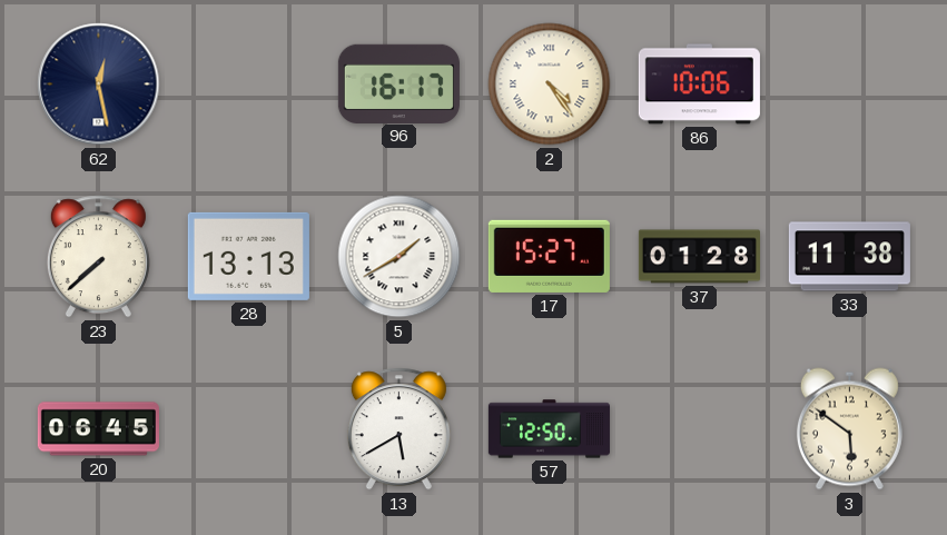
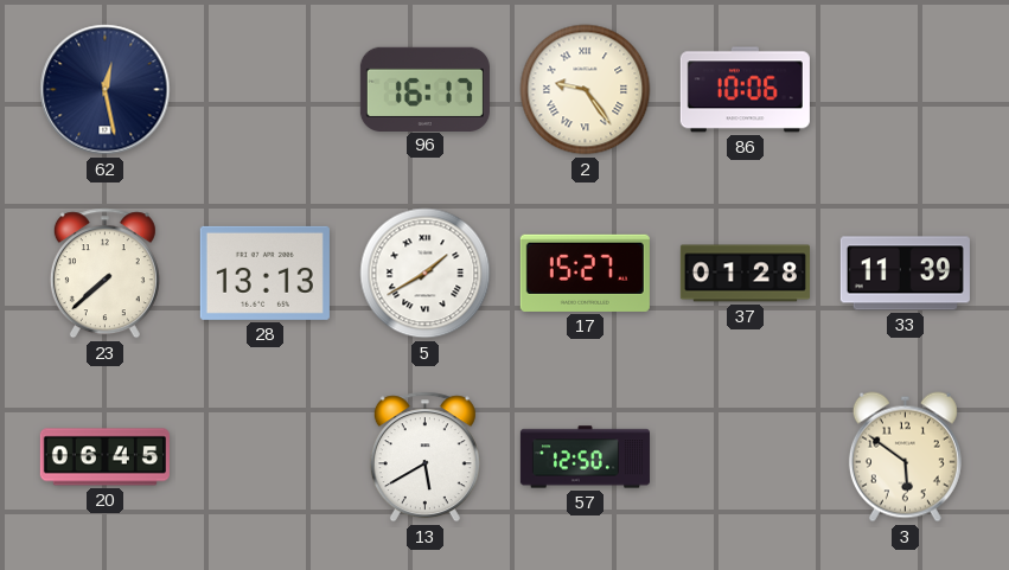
2: 4:24 -> 9:24 (586, 90)
33: 11:38 -> 11:39 (905, 274)
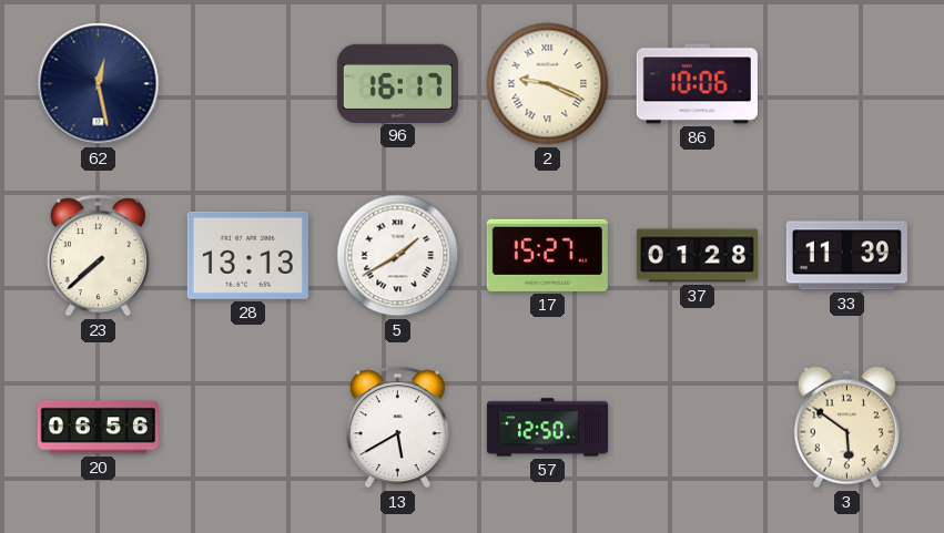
2: 9:24 -> 9:19 (548, 84)
20: 06:45 -> 06:56 (98, 428)
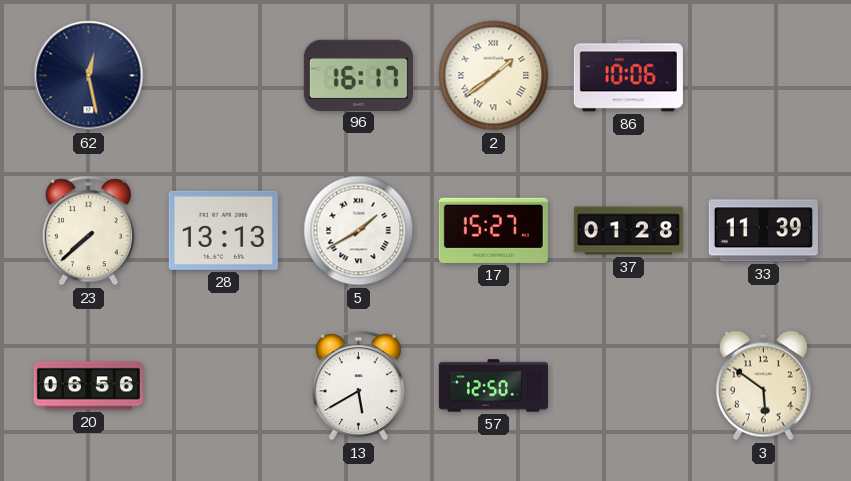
2: 9:19 -> 1:39 (494, 76)
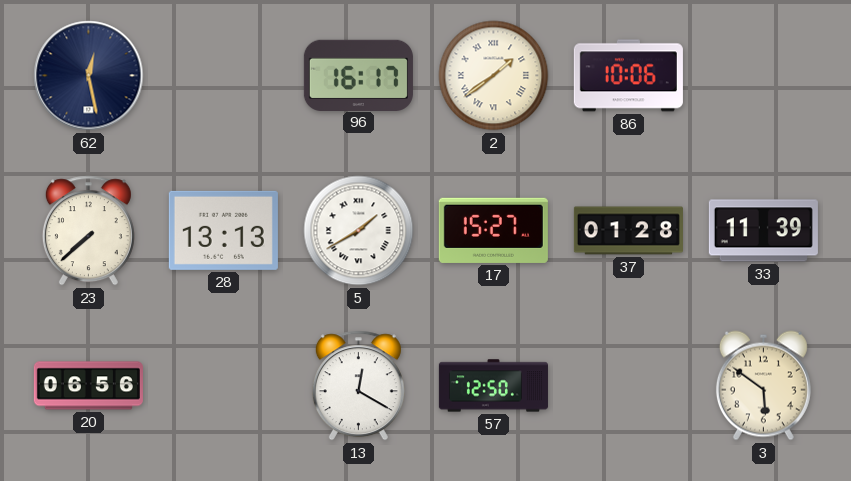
13: 5:40 -> 12:20 (358, 386)
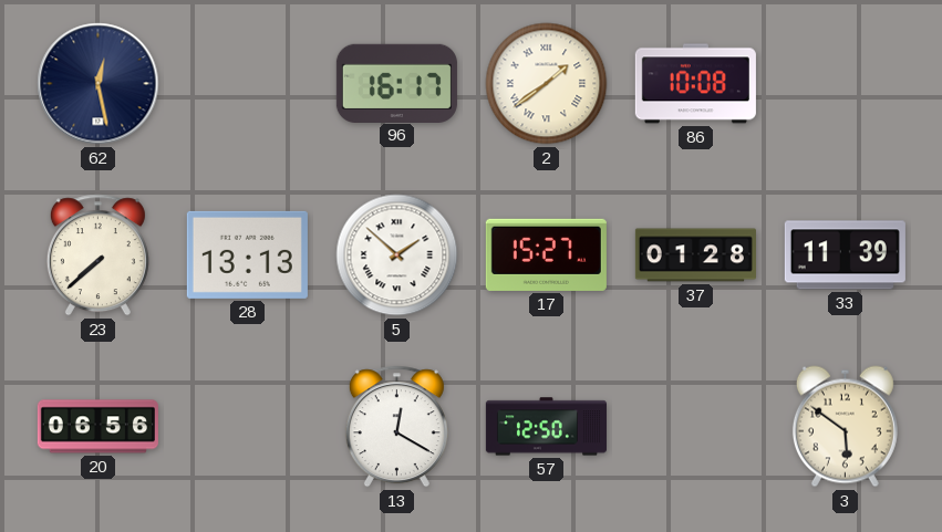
86: 10:06 -> 10:08 (695, 84)
5: 1:40 -> 1:52 (397, 255)
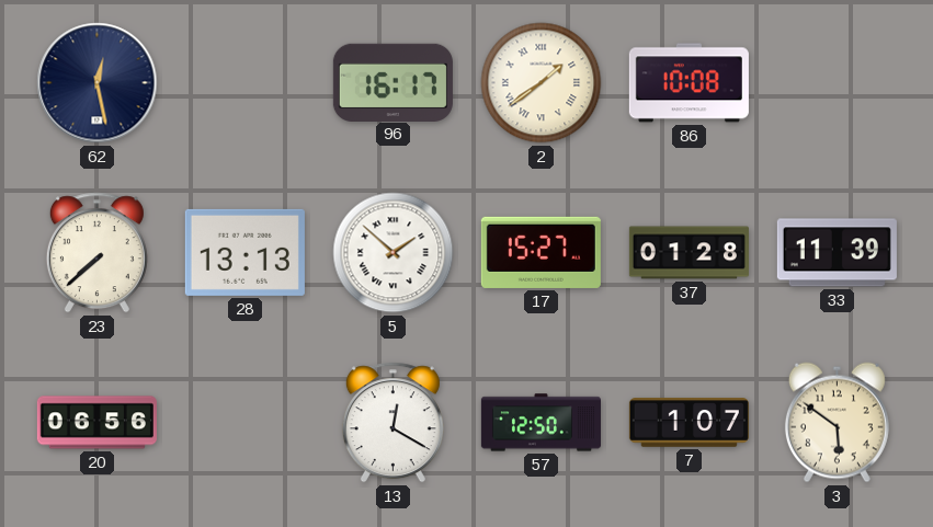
7: none -> 1:07 (689, 423)
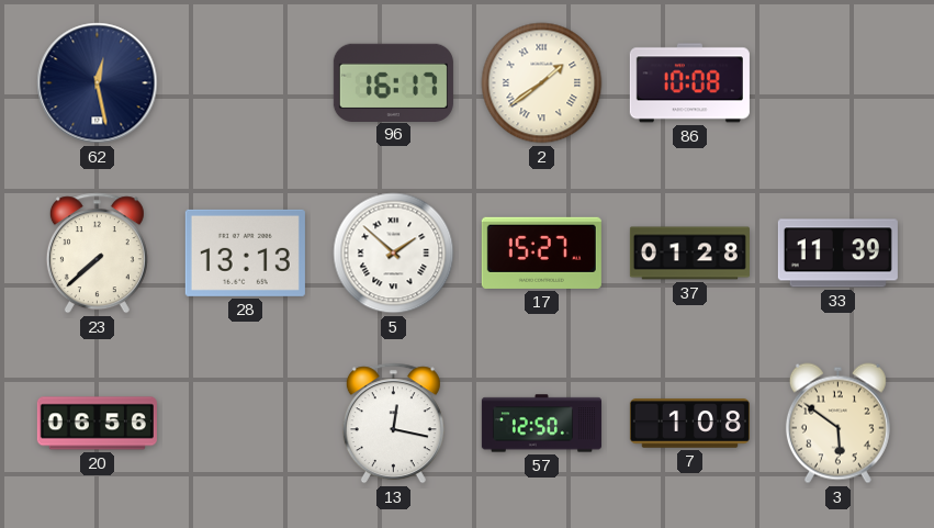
13: 12:20 -> 12:17 (393, 424)
7: 1:07 -> 1:08 (689, 424)
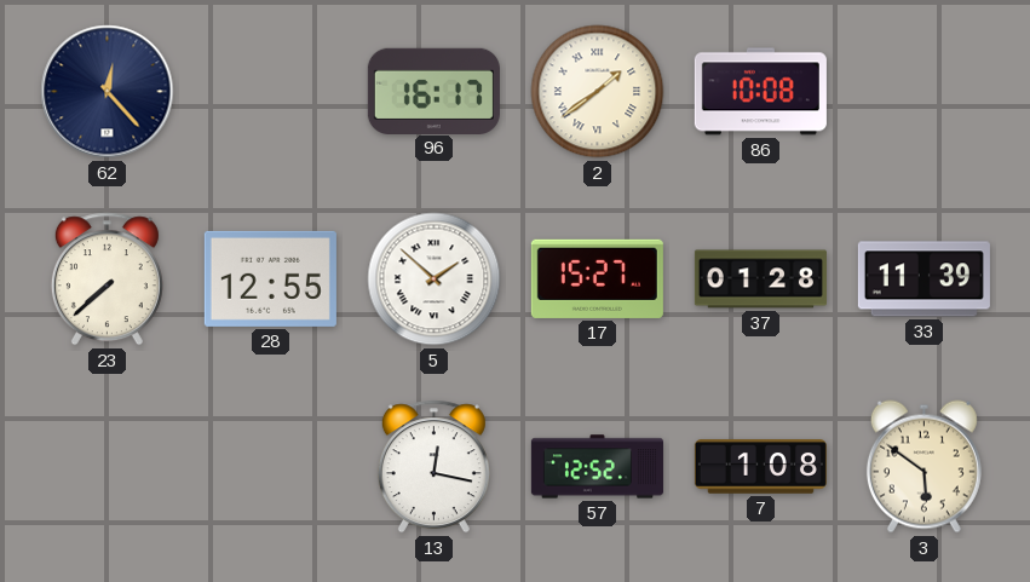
62: 12:28 -> 12:23 (108, 92)
28: 13:13 -> 12:55 (270, 278)
20: 06:56 -> none (97, 424)
57: 12:50 -> 12:52 (597, 467)
